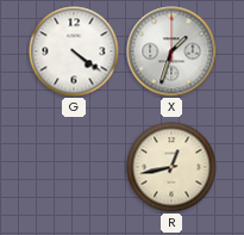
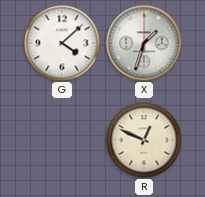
G: 4:21 -> 4:08 (62, 43)
R: 12:43 -> 12:49 (144, 140)
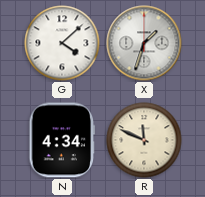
N: none -> 4:34 (62, 140)
R: 12:49 -> 11:49 (144, 140)
